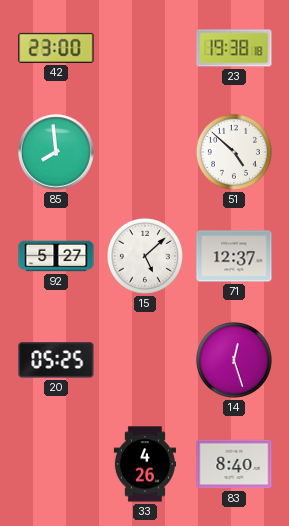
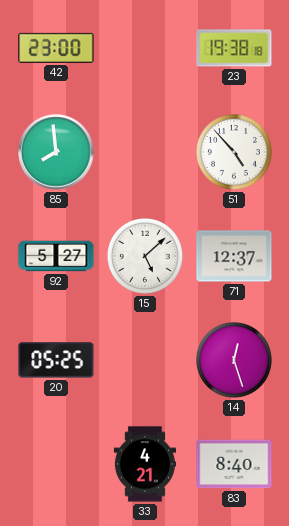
51: 4:52 -> 4:53 (234, 152)
33: 4:26 -> 4:21 (144, 464)
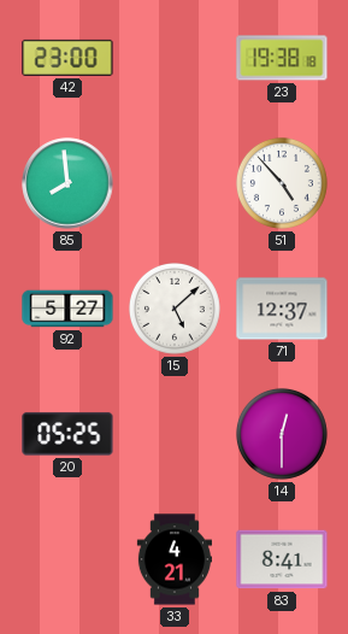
14: 12:27 -> 12:30 (282, 434)
83: 8:40 -> 8:41 (282, 559)
